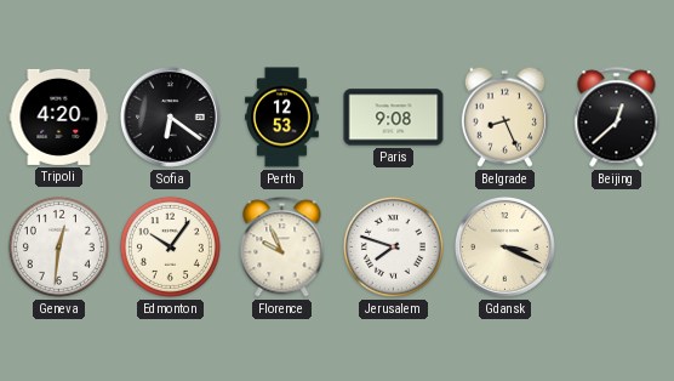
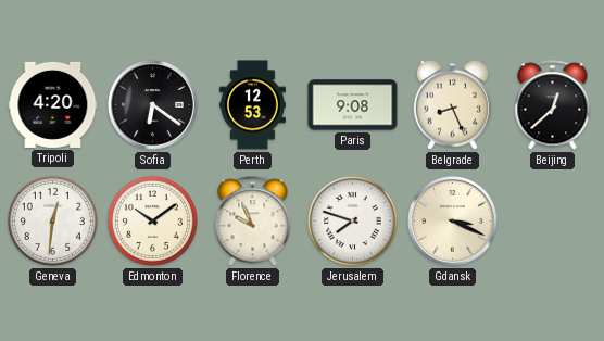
Edmonton: 10:06 -> 10:09 (152, 220)
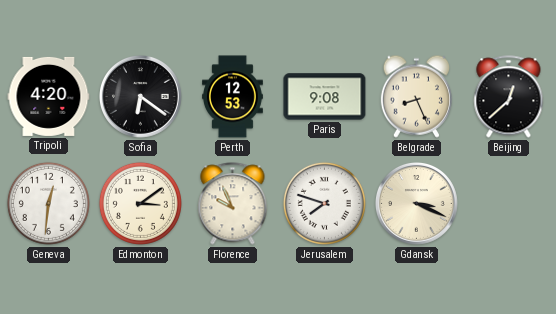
Edmonton: 10:09 -> 3:09 (140, 203)
